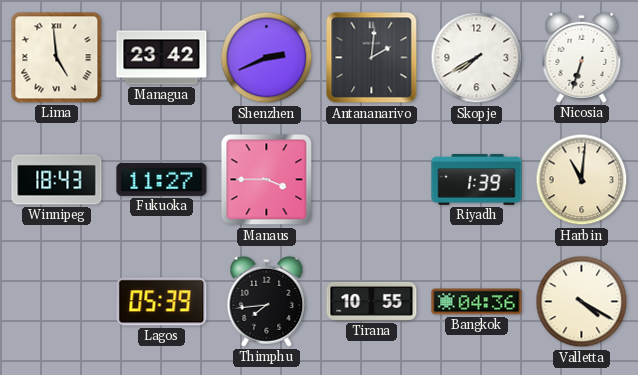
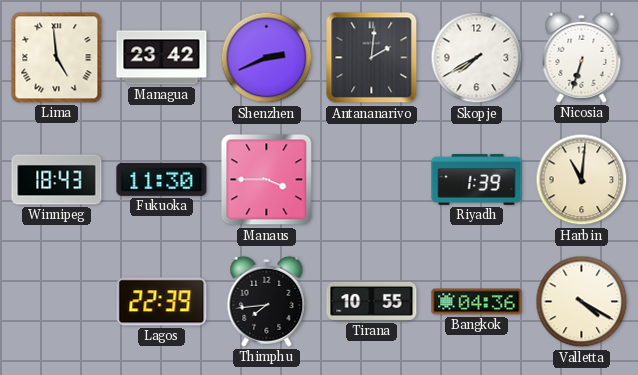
Fukuoka: 11:27 -> 11:30 (162, 179)
Lagos: 05:39 -> 22:39 (162, 302)
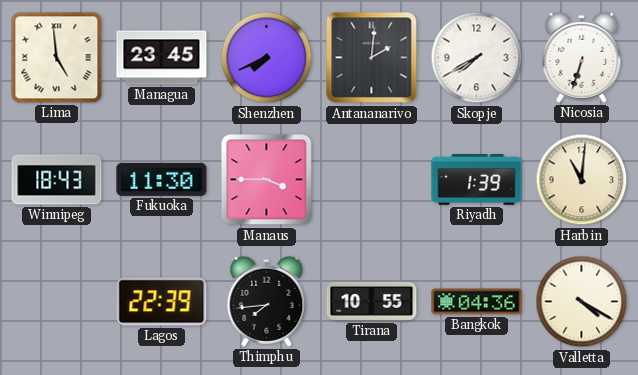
Managua: 23:42 -> 23:45 (162, 58)
Shenzhen: 2:41 -> 7:41 (267, 58)
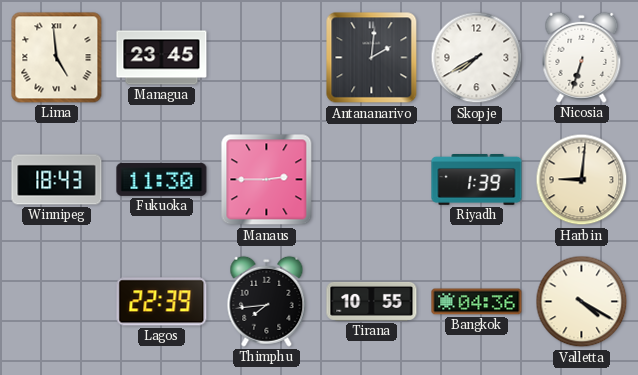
Shenzhen: 7:41 -> none (267, 58)
Manaus: 3:45 -> 2:45 (267, 180)
Harbin: 11:01 -> 9:01 (582, 180)
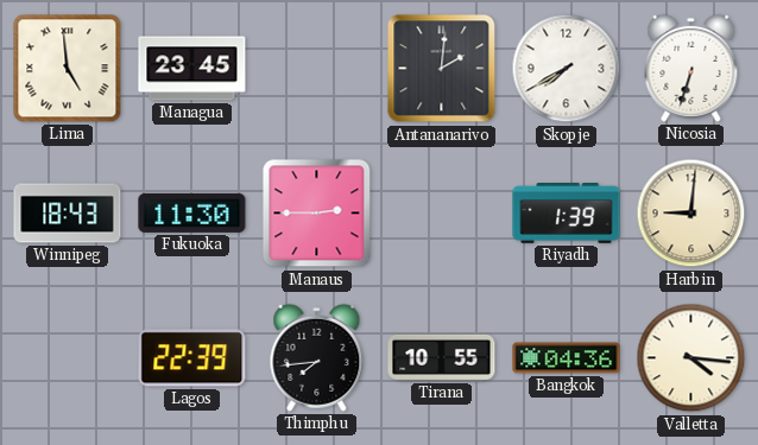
Valletta: 4:20 -> 4:16 (691, 358)
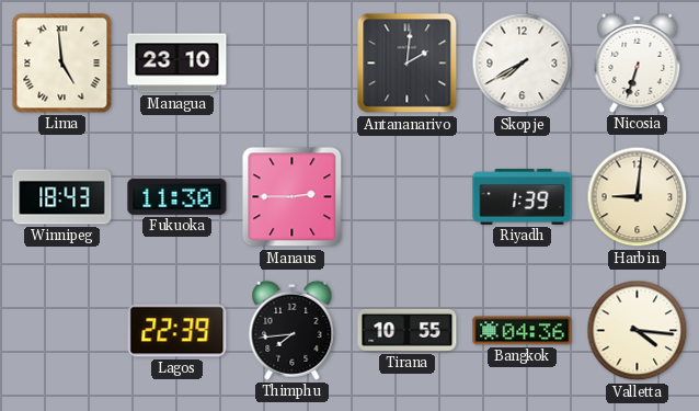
Managua: 23:45 -> 23:10 (177, 64)
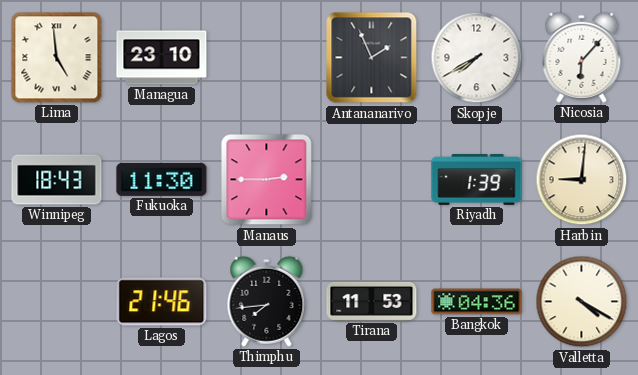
Antananarivo: 2:01 -> 1:56 (372, 58)
Nicosia: 6:33 -> 6:07 (582, 57)
Lagos: 22:39 -> 21:46 (162, 302)
Tirana: 10:55 -> 11:53 (372, 301)
Valletta: 4:16 -> 4:20 (582, 302)
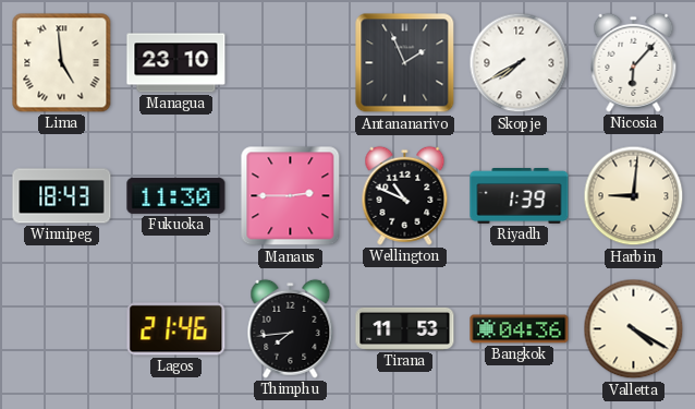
Wellington: none -> 10:49 (405, 195)
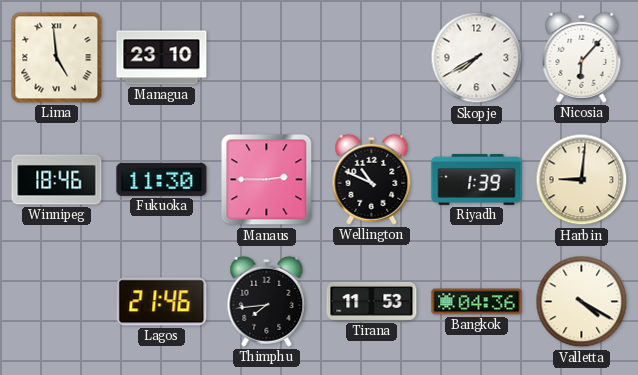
Antananarivo: 1:56 -> none (405, 63)
Winnipeg: 18:43 -> 18:46 (57, 180)
